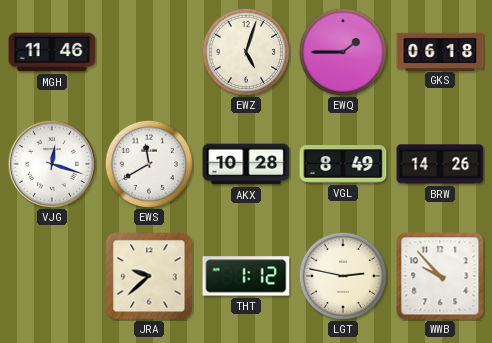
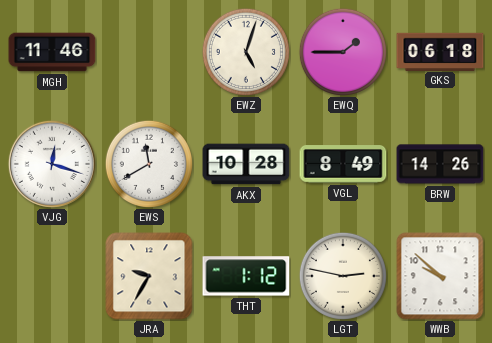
JRA: 9:38 -> 9:35 (149, 276)
WWB: 9:53 -> 9:52 (440, 276)
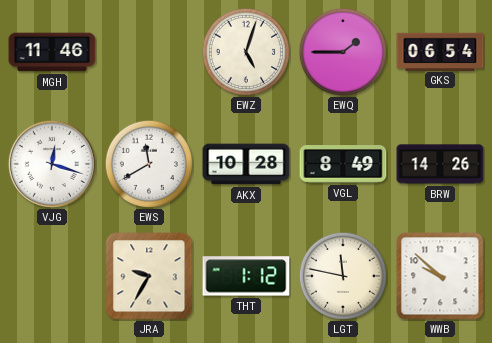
GKS: 06:18 -> 06:54 (440, 51)
LGT: 2:47 -> 11:47 (343, 276)
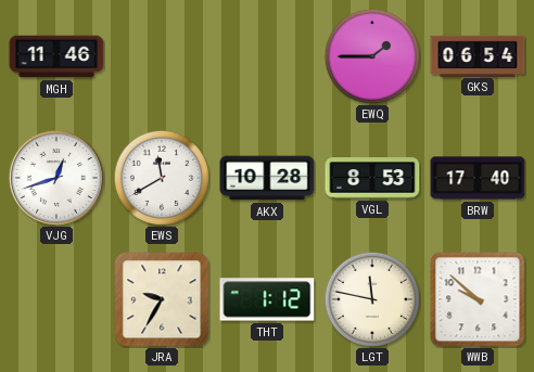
EWZ: 5:03 -> none (246, 52)
VJG: 12:18 -> 12:42 (56, 178)
VGL: 8:49 -> 8:53 (372, 178)
BRW: 14:26 -> 17:40 (478, 178)
